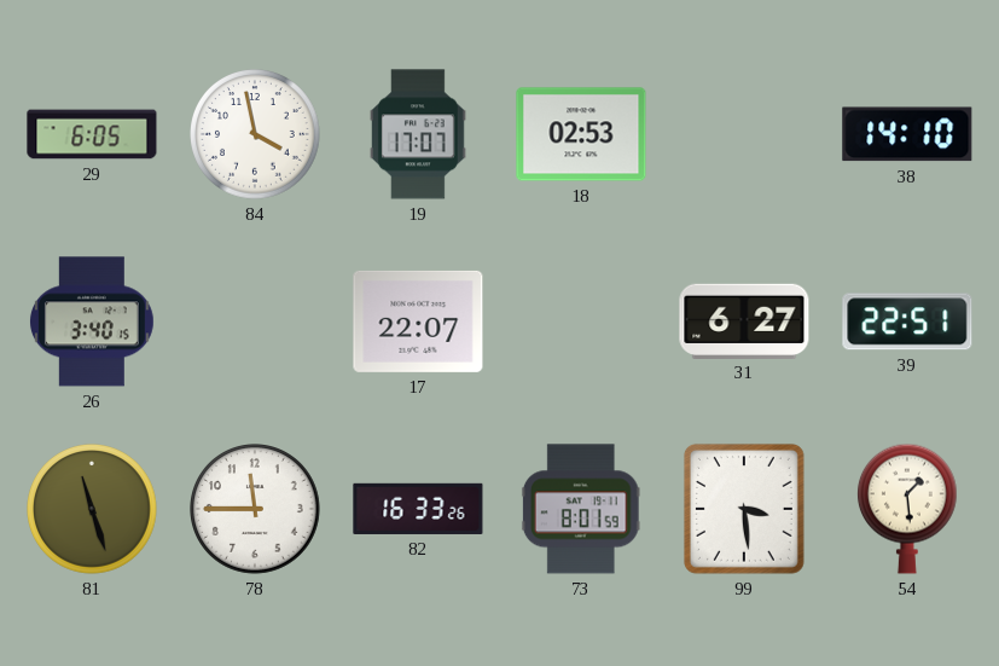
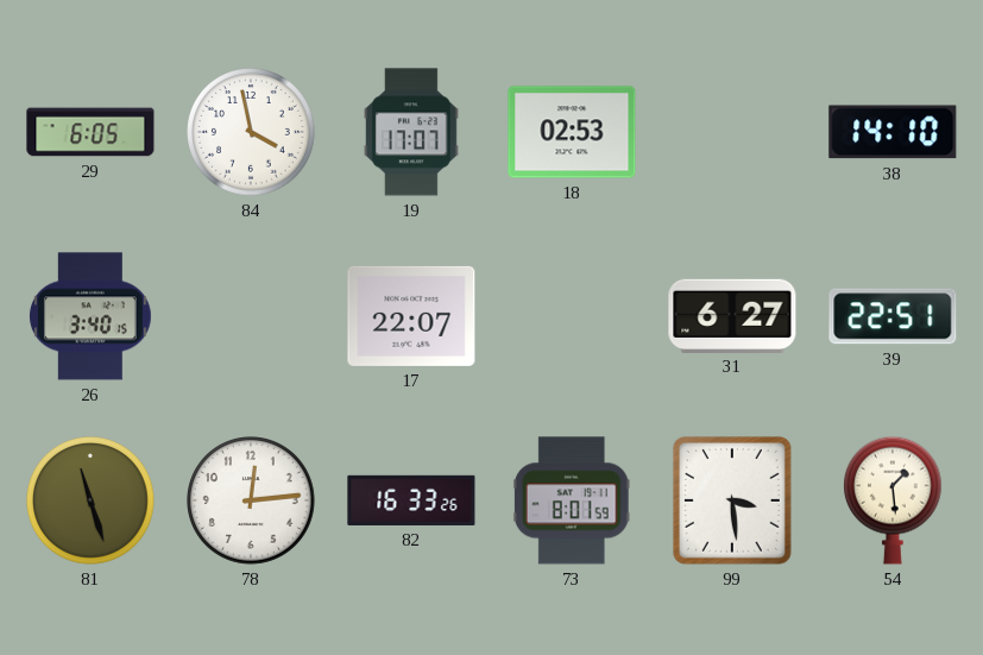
78: 11:45 -> 12:14 (252, 502)
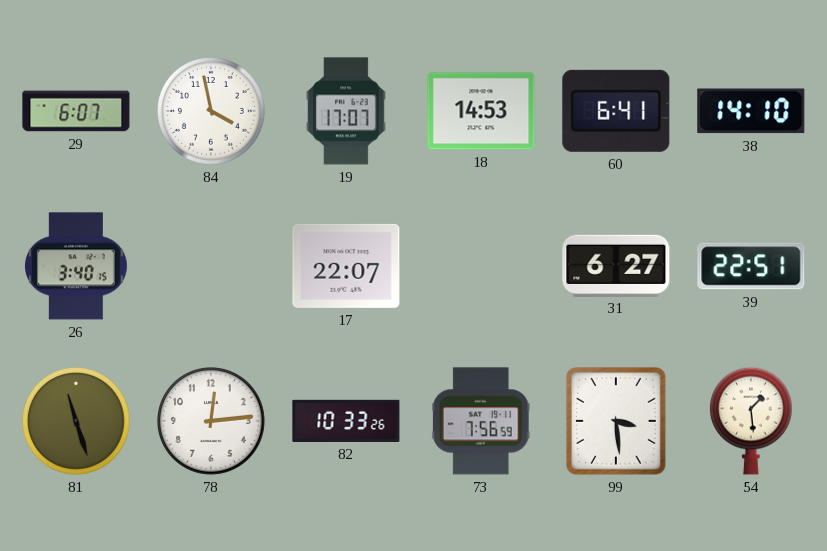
29: 6:05 -> 6:07 (76, 111)
18: 02:53 -> 14:53 (481, 111)
60: none -> 6:41 (616, 111)
82: 16:33 -> 10:33 (346, 421)
73: 8:01 -> 7:56 (481, 421)
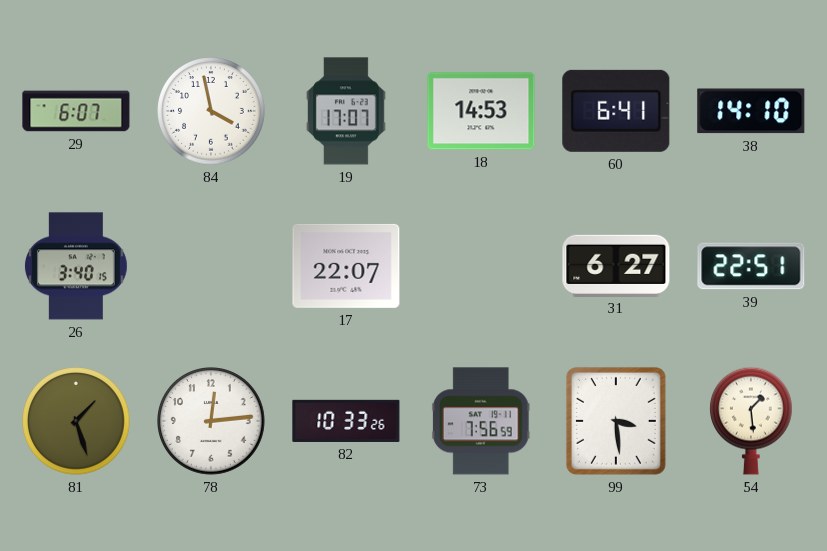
81: 11:27 -> 1:27 (77, 422)
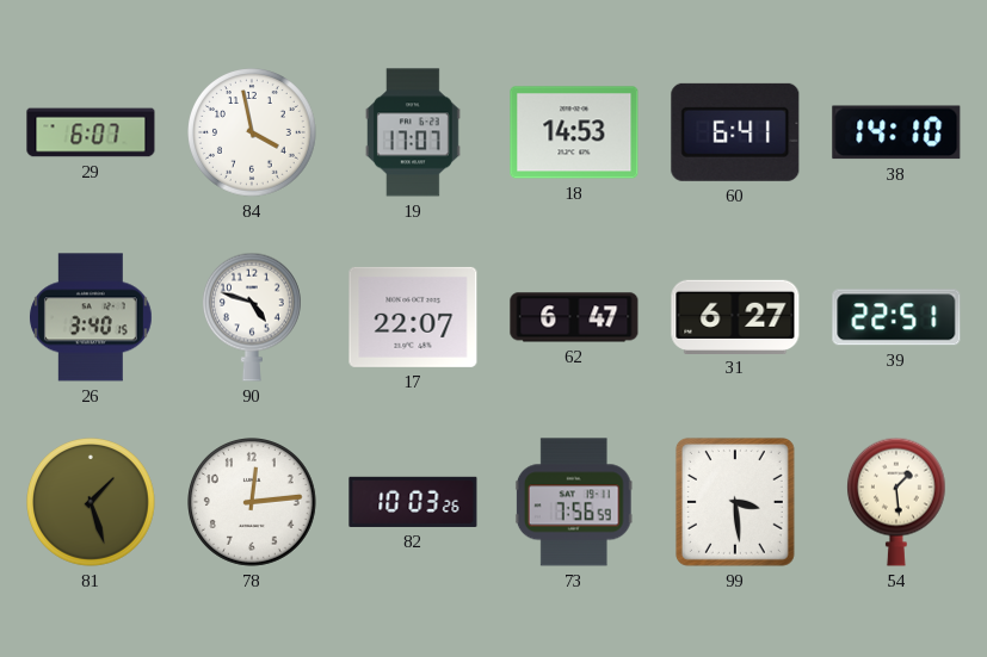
90: none -> 4:48 (253, 317)
62: none -> 6:47 (574, 317)
82: 10:33 -> 10:03 (413, 502)
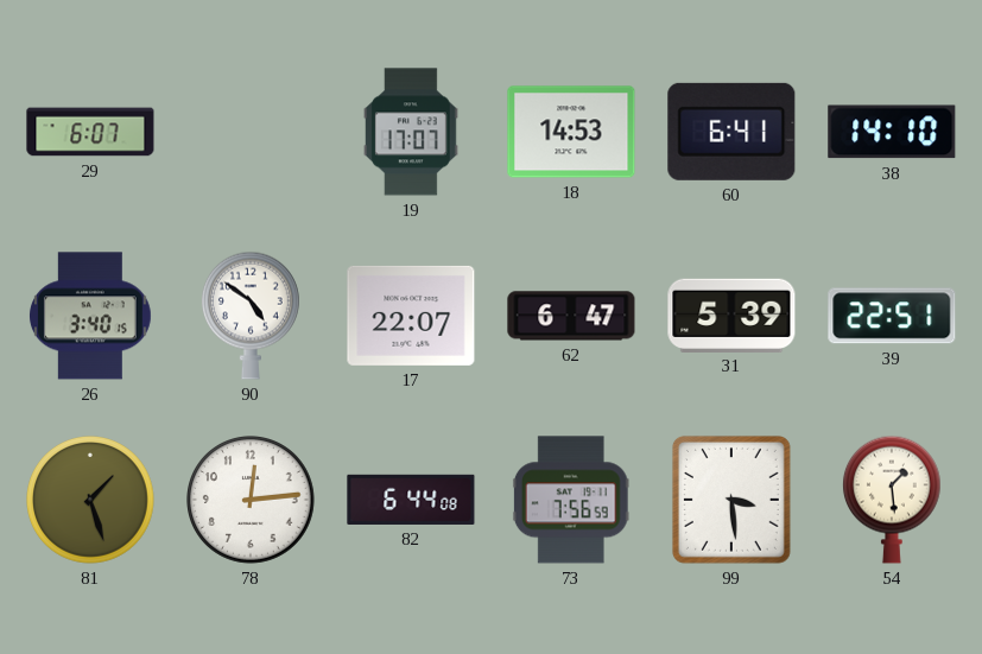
84: 3:58 -> none (253, 134)
90: 4:48 -> 4:51 (252, 316)
31: 6:27 -> 5:39 (731, 315)
82: 10:03 -> 6:44 (411, 500)
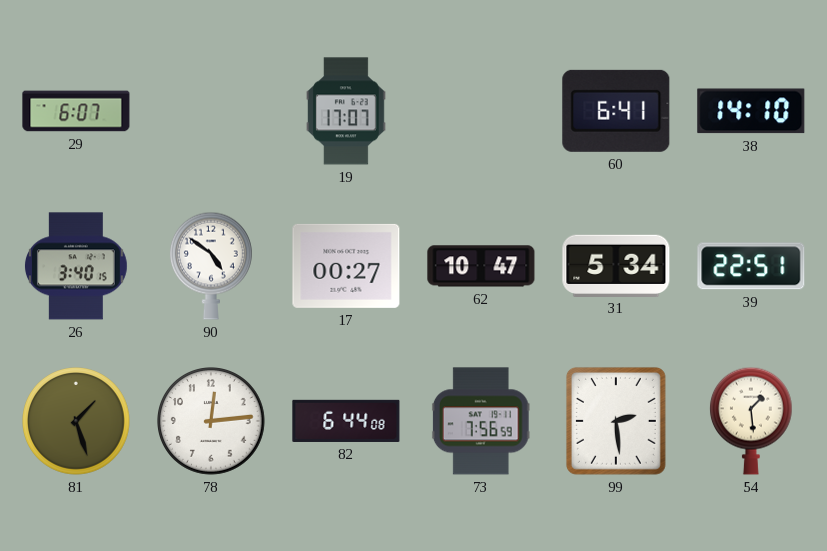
18: 14:53 -> none (571, 132)
17: 22:07 -> 00:27 (346, 266)
62: 6:47 -> 10:47 (481, 266)
31: 5:39 -> 5:34 (616, 265)
99: 3:29 -> 2:29 (616, 421)
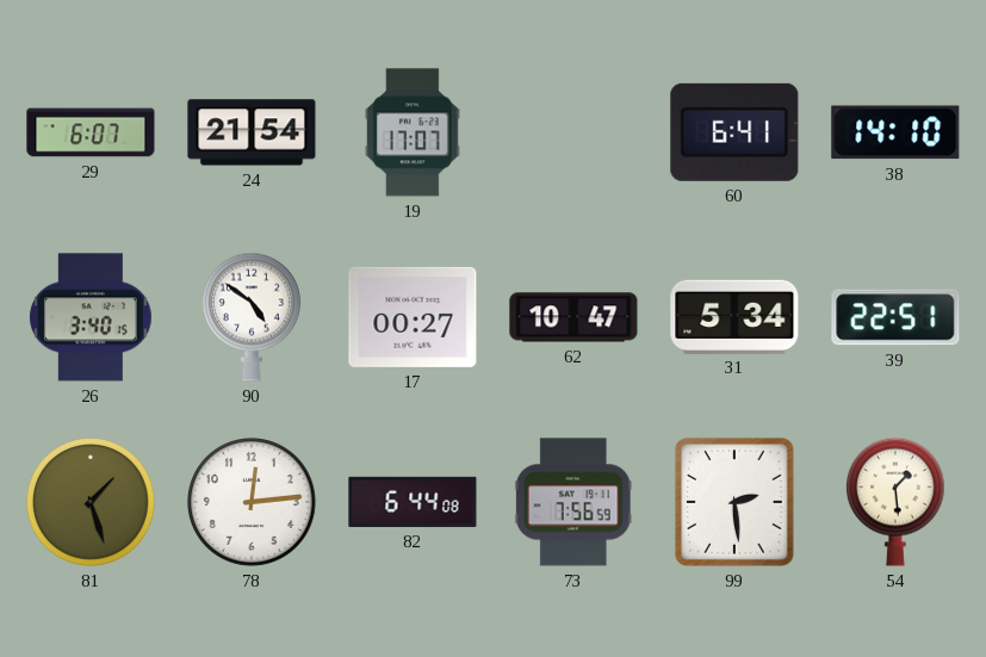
24: none -> 21:54 (252, 132)
